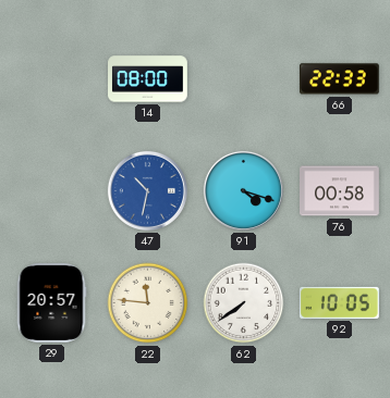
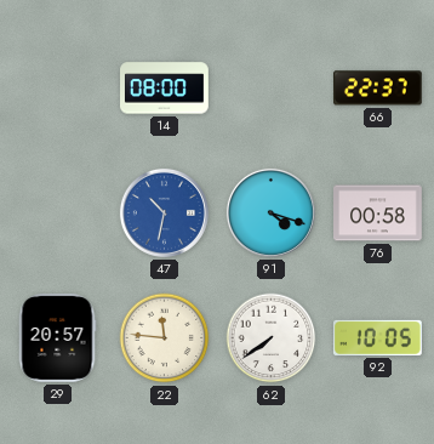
66: 22:33 -> 22:37 (377, 89)
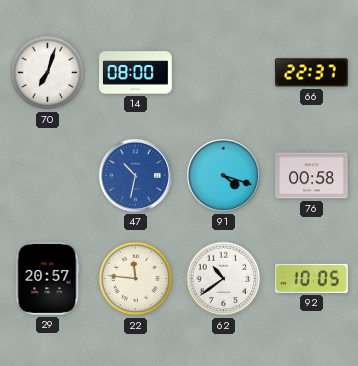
70: none -> 7:03 (48, 73)
62: 7:39 -> 10:39 (224, 279)
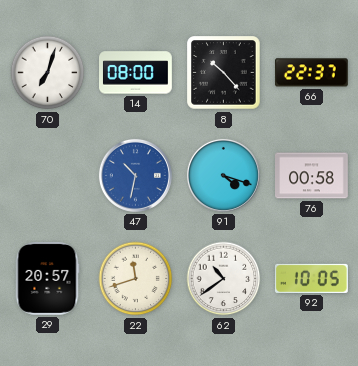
8: none -> 10:23 (224, 73)
22: 11:46 -> 11:42 (136, 279)
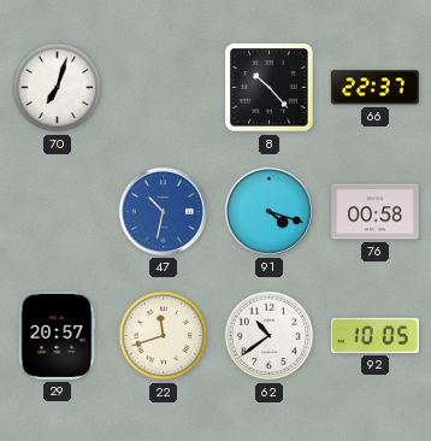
14: 08:00 -> none (136, 73)
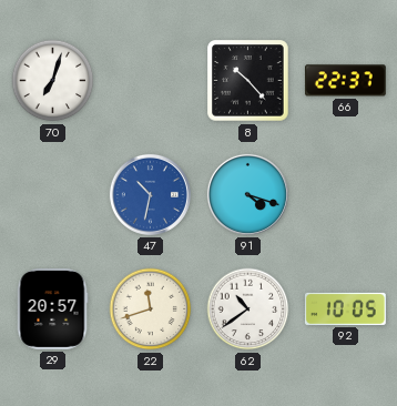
76: 00:58 -> none (376, 212)
